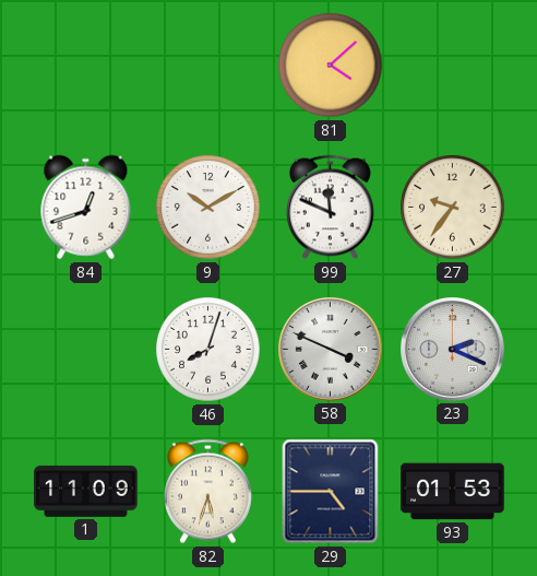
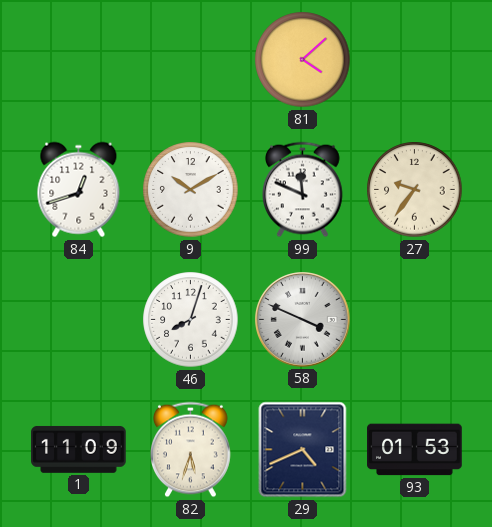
23: 2:19 -> none (453, 350)
29: 4:45 -> 4:41 (303, 450)
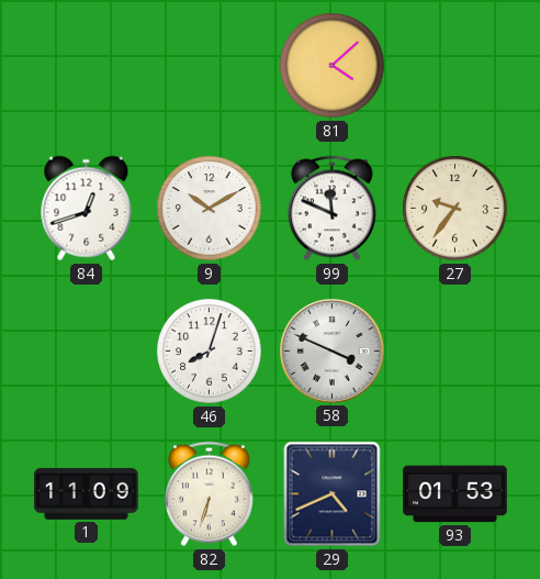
82: 5:33 -> 6:33 (210, 494)
